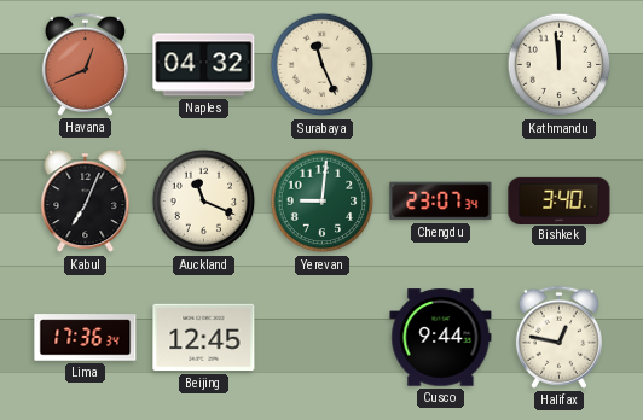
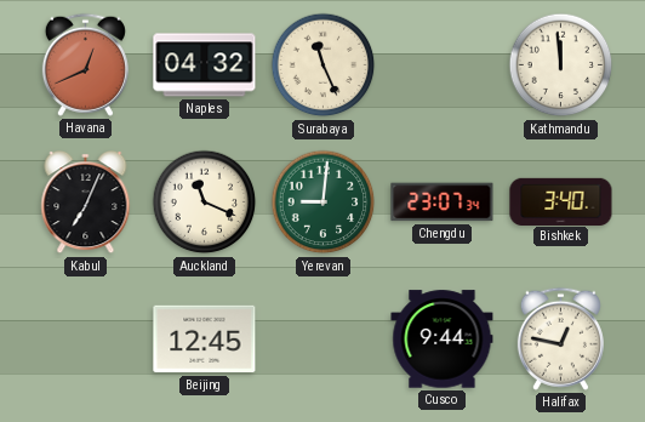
Lima: 17:36 -> none (86, 338)
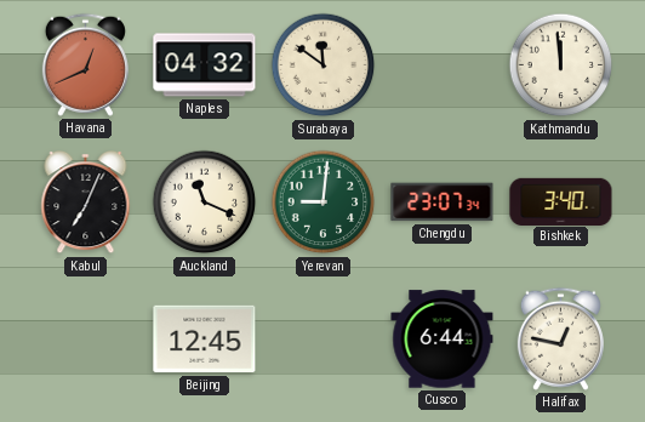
Surabaya: 11:26 -> 11:51 (324, 65)
Cusco: 9:44 -> 6:44 (443, 340)
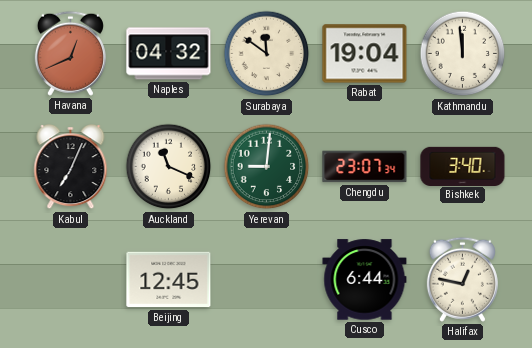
Rabat: none -> 19:04 (365, 54)
